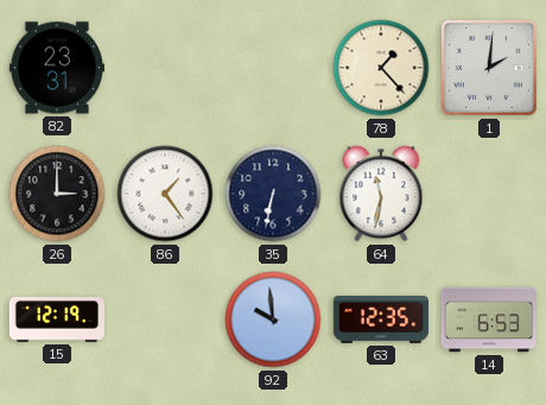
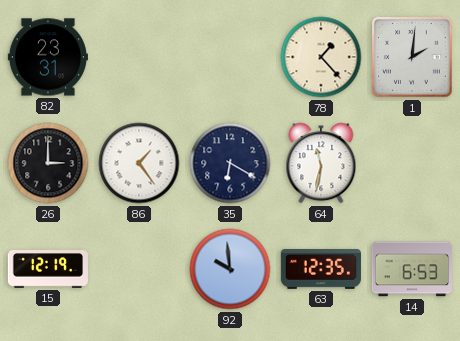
35: 6:32 -> 6:20 (230, 163)
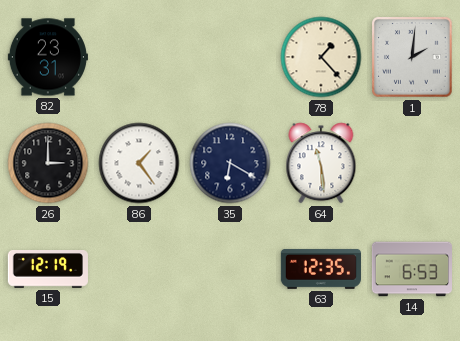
64: 11:32 -> 11:29 (321, 163)
92: 9:59 -> none (230, 269)
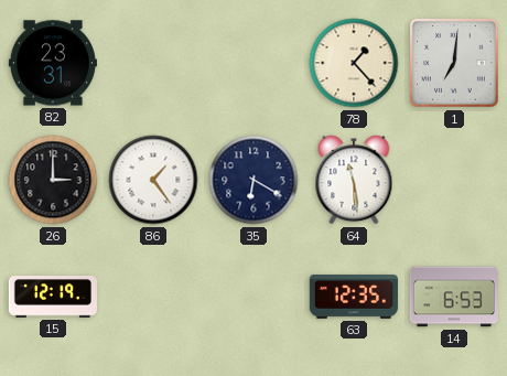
1: 2:01 -> 7:01 (455, 64)
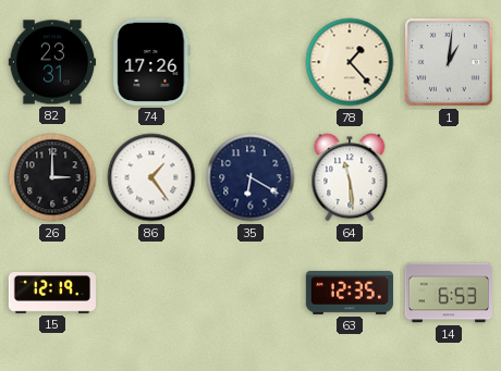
74: none -> 17:26 (151, 62)
1: 7:01 -> 1:01 (450, 63)
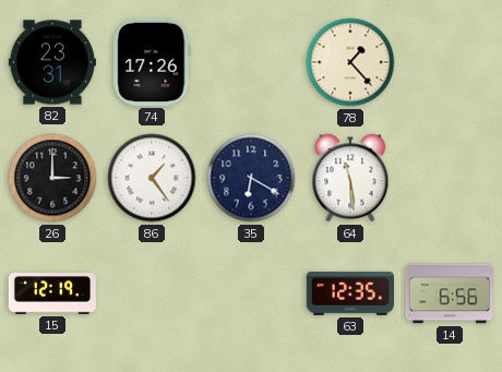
1: 1:01 -> none (450, 63)
14: 6:53 -> 6:56 (449, 293)
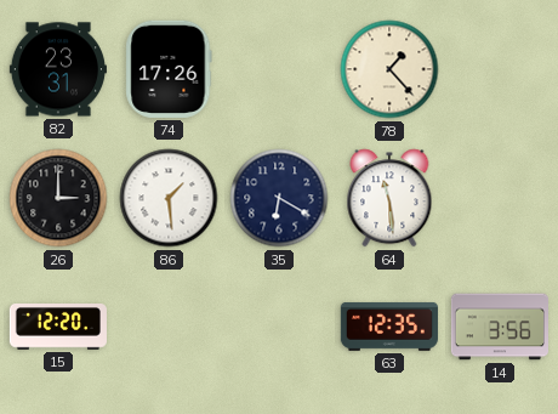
86: 1:24 -> 1:29 (169, 198)
15: 12:19 -> 12:20 (58, 327)
14: 6:56 -> 3:56 (499, 327)
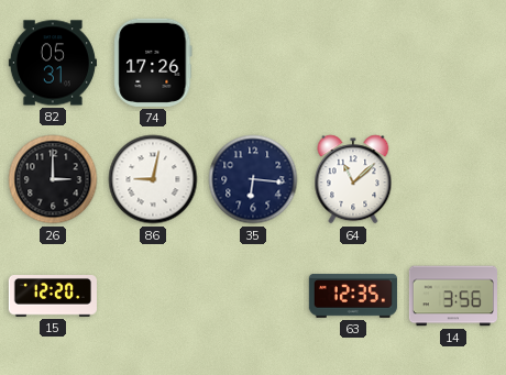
82: 23:31 -> 05:31 (53, 63)
78: 1:23 -> none (389, 69)
86: 1:29 -> 9:02 (153, 179)
35: 6:20 -> 6:16 (253, 179)
64: 11:29 -> 11:08 (353, 179)
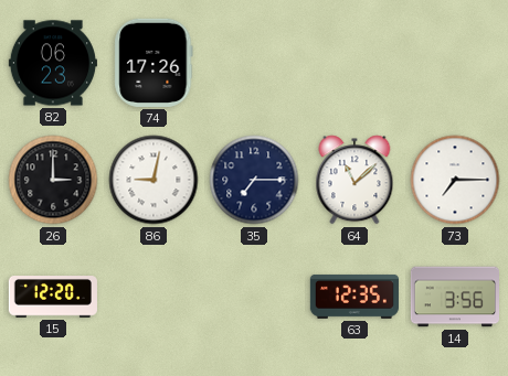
82: 05:31 -> 06:23 (53, 63)
35: 6:16 -> 7:15 (254, 180)
73: none -> 7:15 (455, 180)
